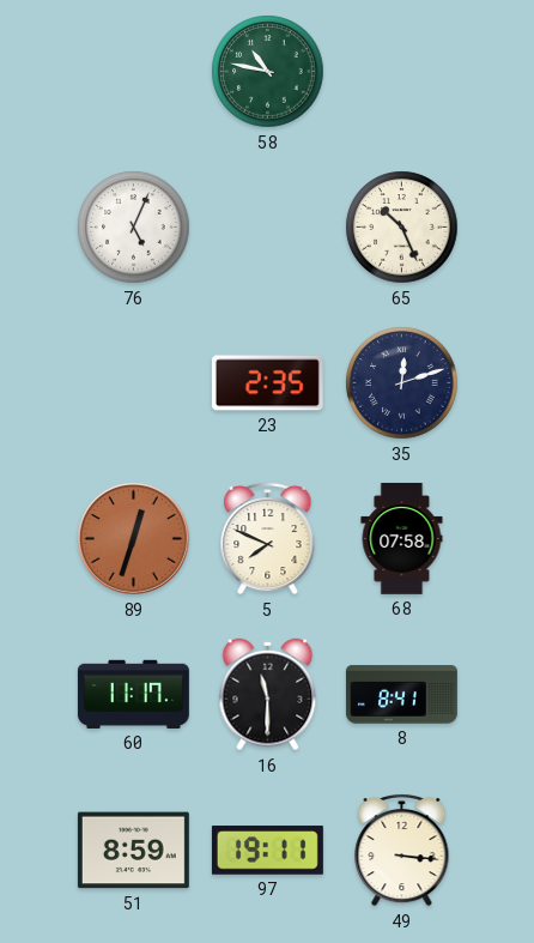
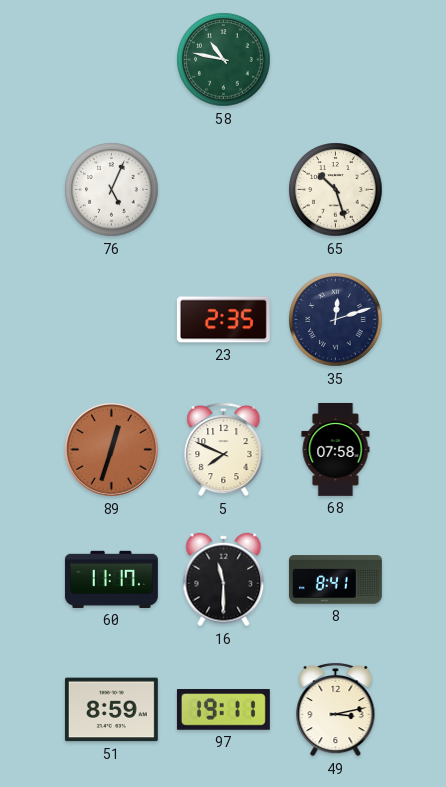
65: 10:26 -> 10:27 (336, 190)
49: 3:16 -> 3:13 (336, 709)
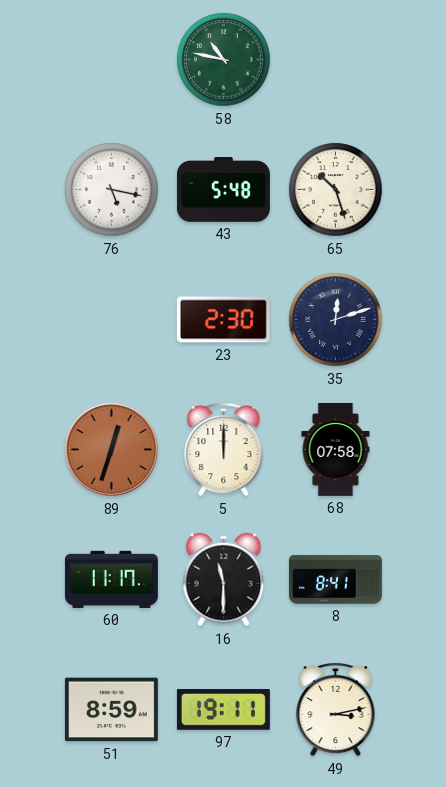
76: 5:04 -> 5:17 (112, 190)
43: none -> 5:48 (223, 190)
23: 2:35 -> 2:30 (223, 320)
5: 7:49 -> 12:00 (224, 449)
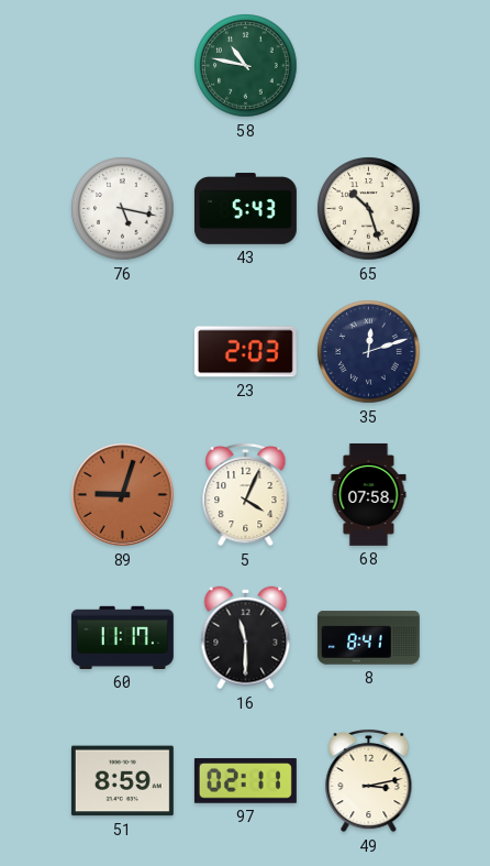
43: 5:48 -> 5:43 (245, 209)
23: 2:30 -> 2:03 (245, 352)
89: 12:33 -> 9:03 (123, 495)
5: 12:00 -> 4:04 (246, 494)
97: 19:11 -> 02:11 (245, 781)
